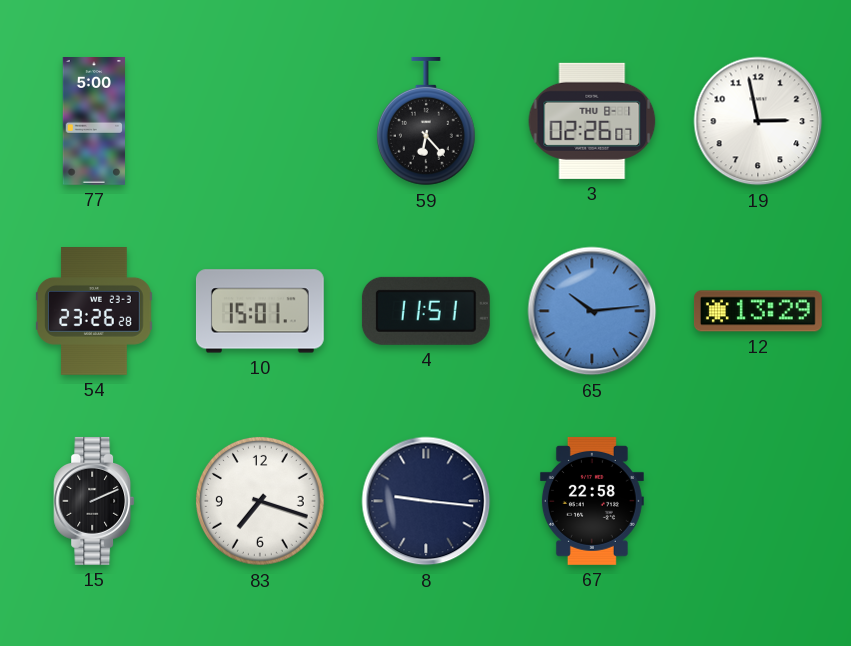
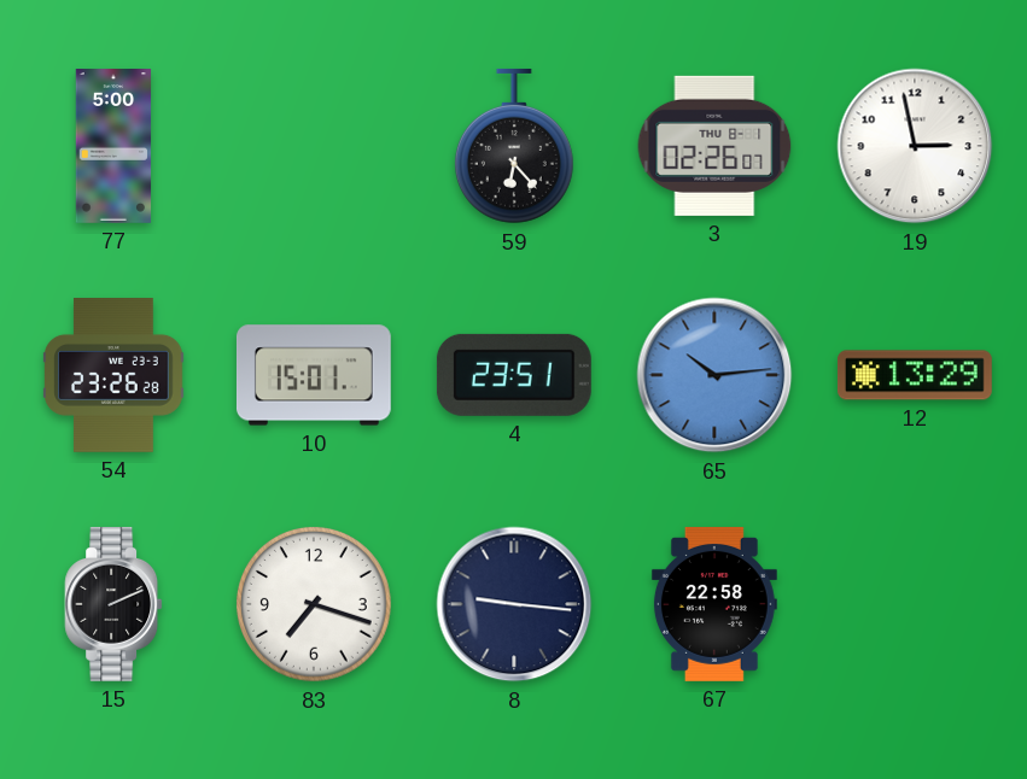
4: 11:51 -> 23:51 (514, 375)
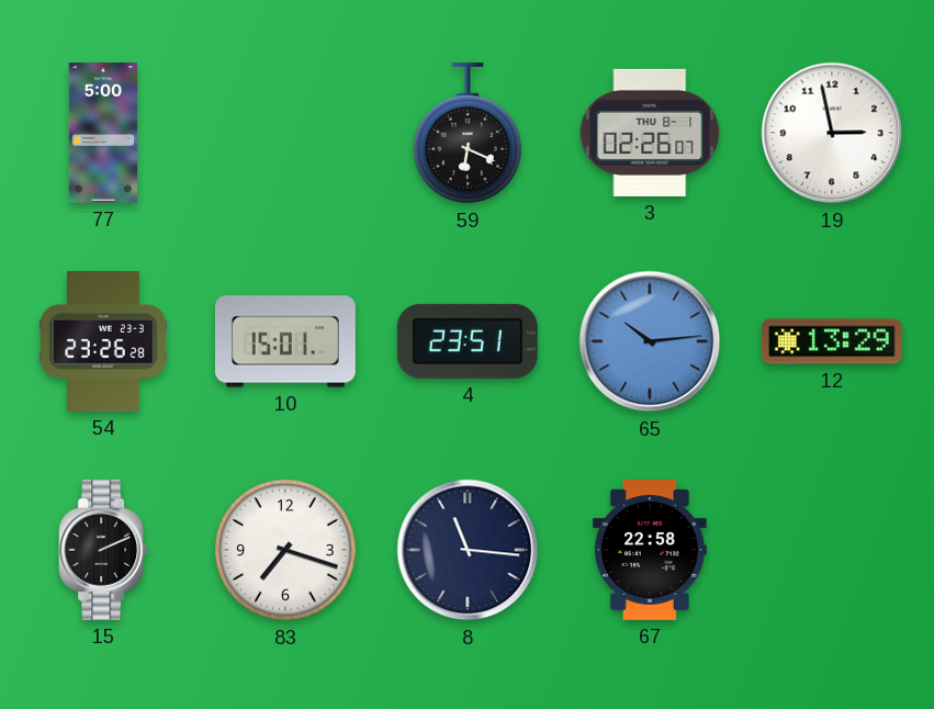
59: 6:23 -> 6:19 (468, 133)
8: 9:16 -> 11:16 (468, 550)
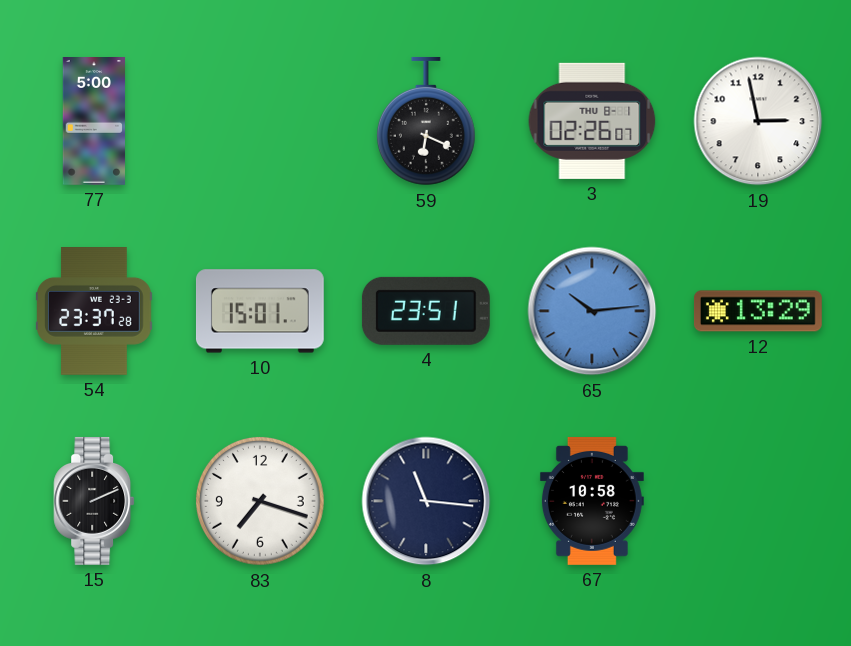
54: 23:26 -> 23:37 (95, 312)
67: 22:58 -> 10:58 (592, 501)
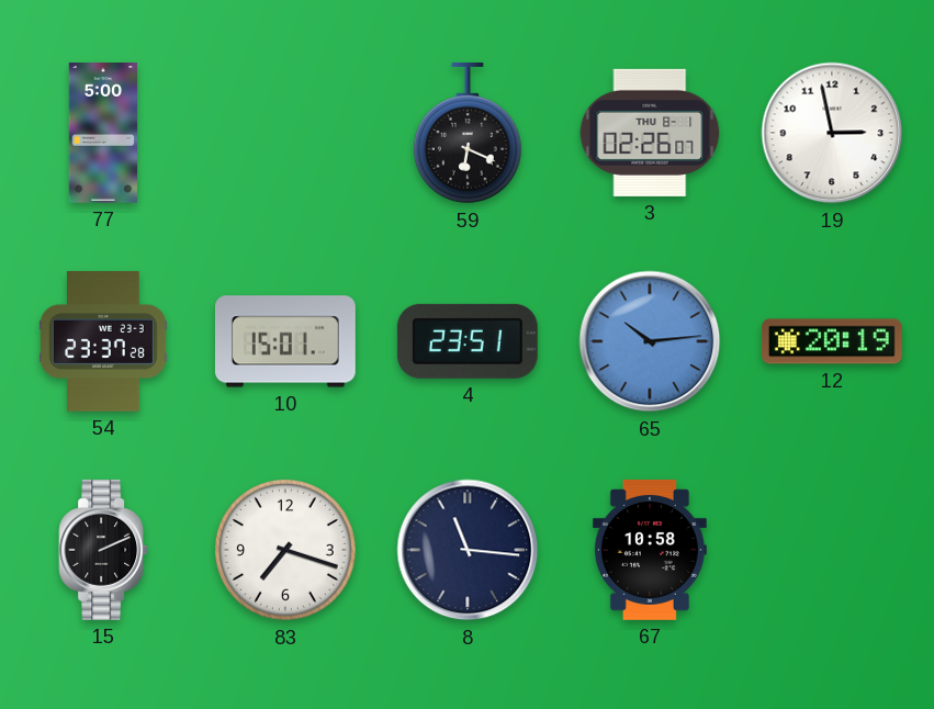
12: 13:29 -> 20:19 (832, 341)
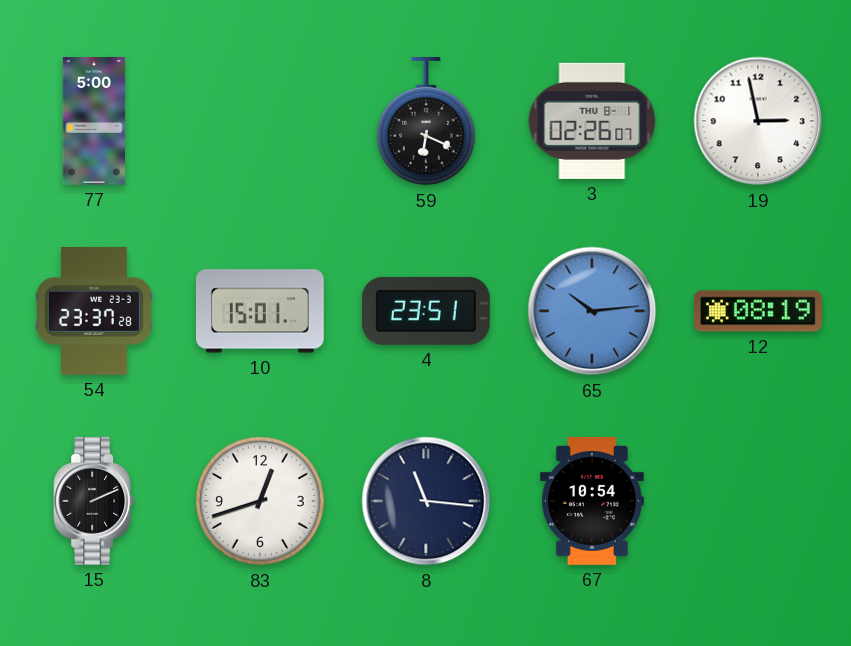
12: 20:19 -> 08:19 (758, 311)
83: 7:18 -> 12:42 (261, 502)
67: 10:58 -> 10:54 (592, 501)
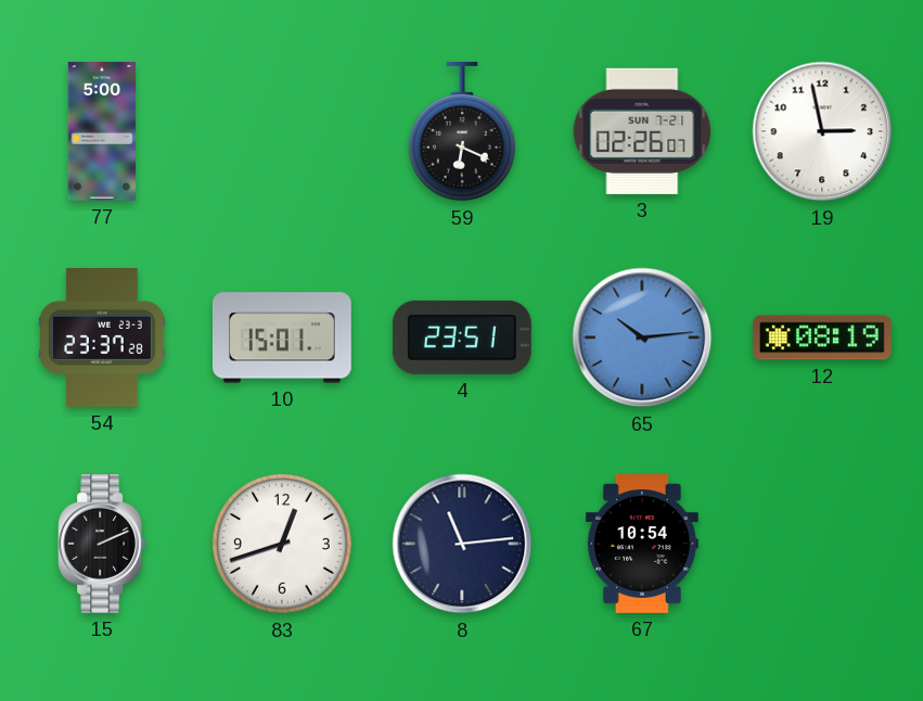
3 date: THU 8-1 -> SUN 7-21 (642, 131)
8: 11:16 -> 11:14 (462, 544)
